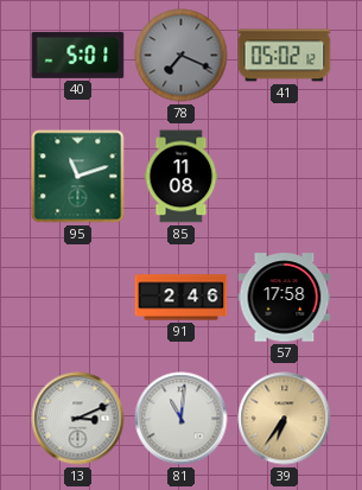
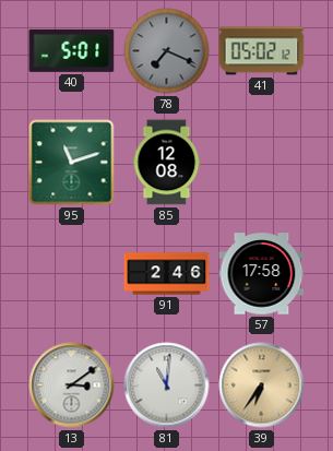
85: 11:08 -> 12:08 (167, 163)
13: 3:11 -> 3:09 (72, 385)
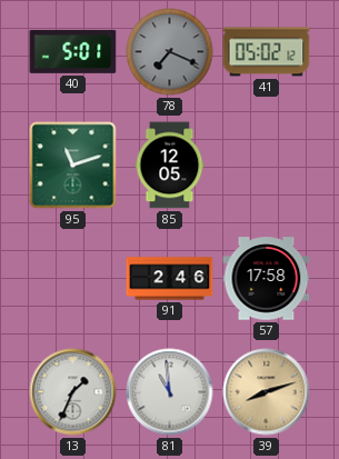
85: 12:08 -> 12:05 (170, 166)
13: 3:09 -> 1:34 (73, 392)
81: 11:01 -> 10:59 (170, 392)
39: 6:36 -> 8:12 (267, 392)
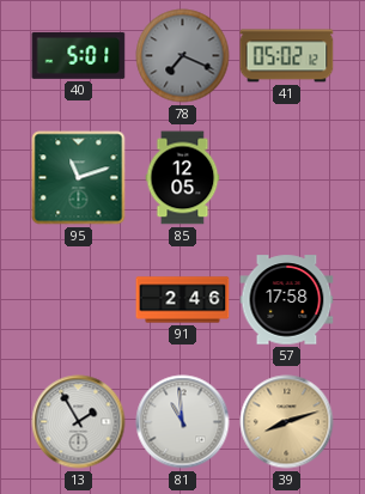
13: 1:34 -> 1:55 (79, 422)
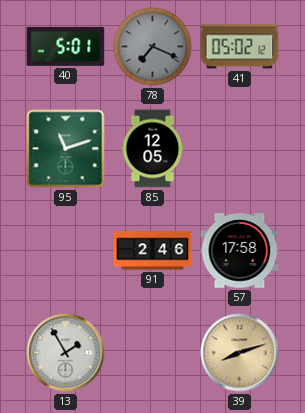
81: 10:59 -> none (183, 422)
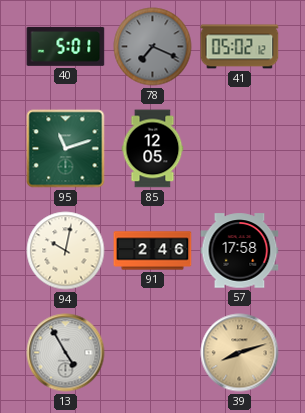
94: none -> 10:02 (66, 251)
13: 1:55 -> 4:55 (66, 353)
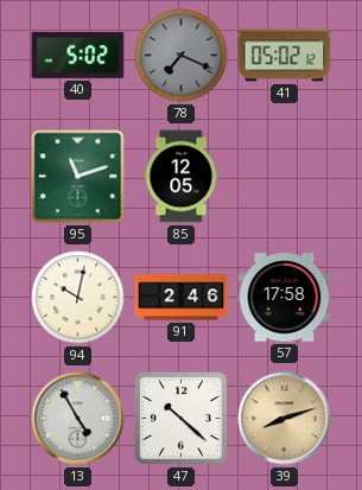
40: 5:01 -> 5:02 (78, 55)
47: none -> 10:22 (180, 418)
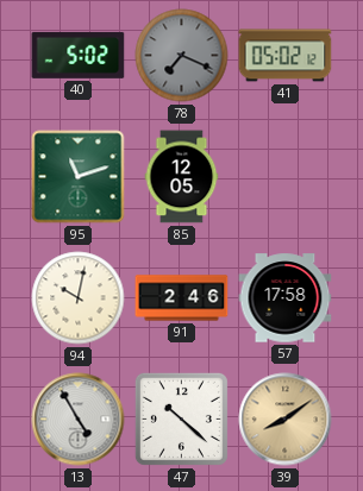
39: 8:12 -> 8:09 (286, 420)
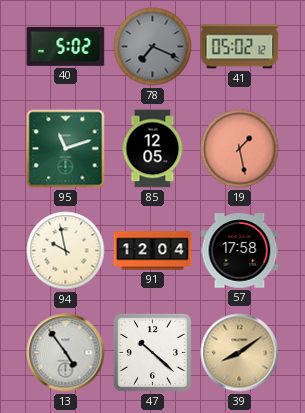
19: none -> 1:28 (240, 149)
94: 10:02 -> 9:58 (66, 251)
91: 2:46 -> 12:04 (153, 251)
13: 4:55 -> 4:54 (66, 353)
